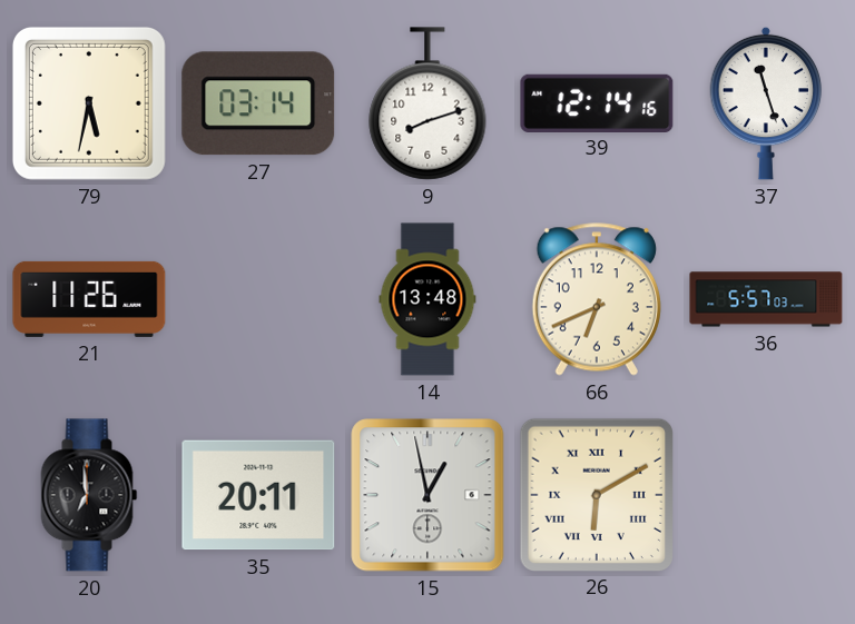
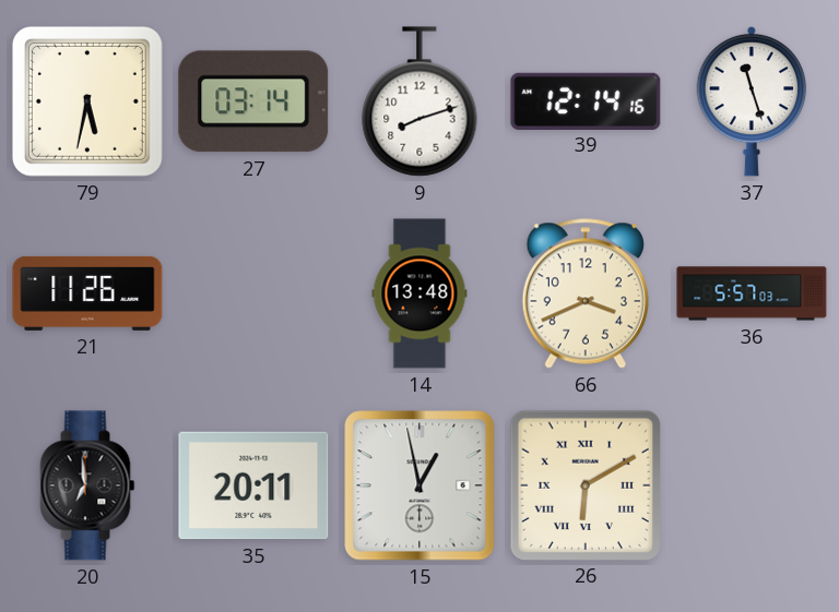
66: 6:41 -> 3:41 (586, 293)
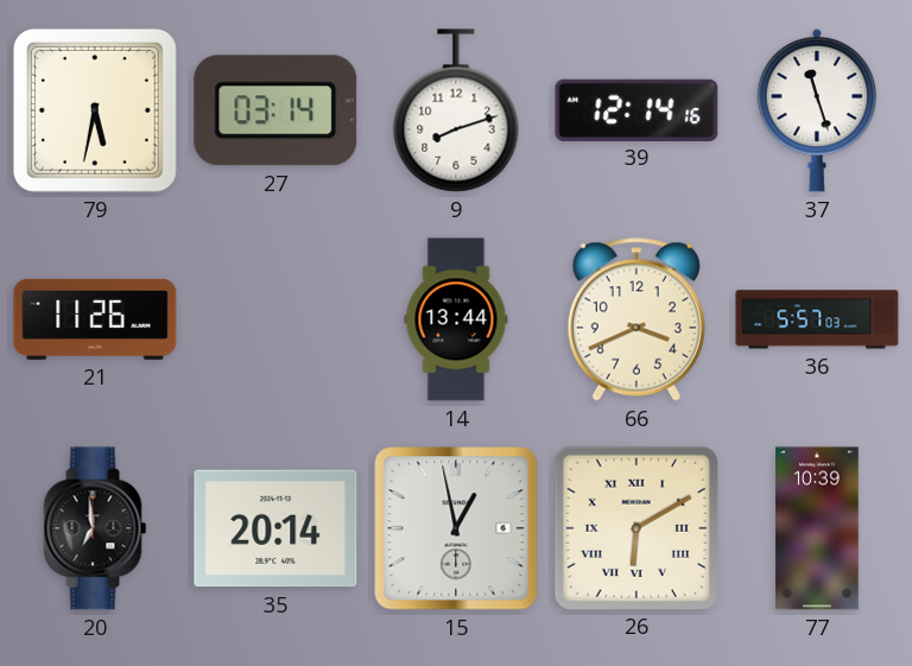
14: 13:48 -> 13:44 (456, 319)
35: 20:11 -> 20:14 (275, 528)
77: none -> 10:39 (817, 528)
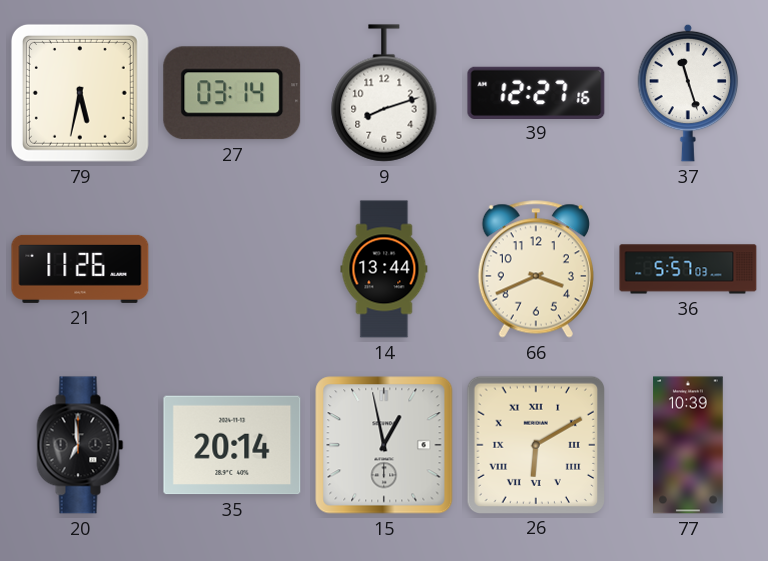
39: 12:14 -> 12:27 (536, 92)
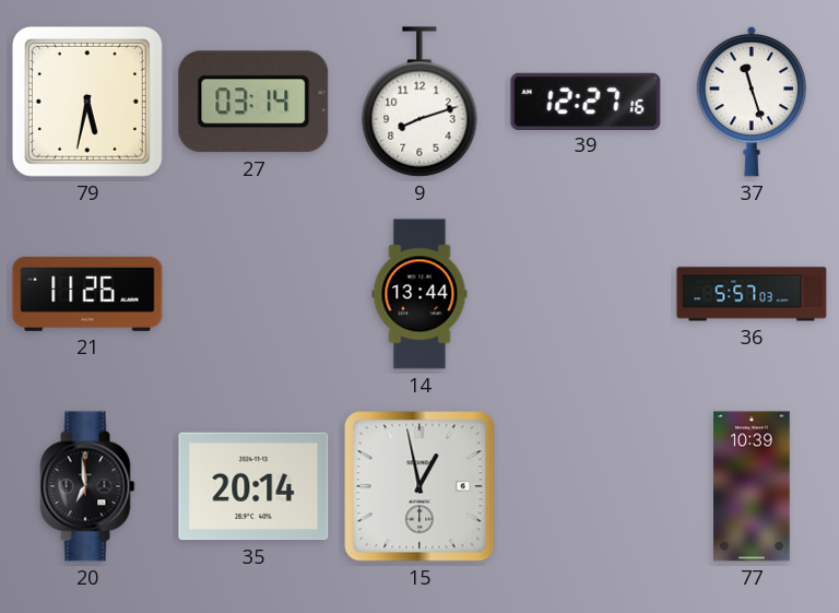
66: 3:41 -> none (536, 269)
26: 6:10 -> none (535, 444)
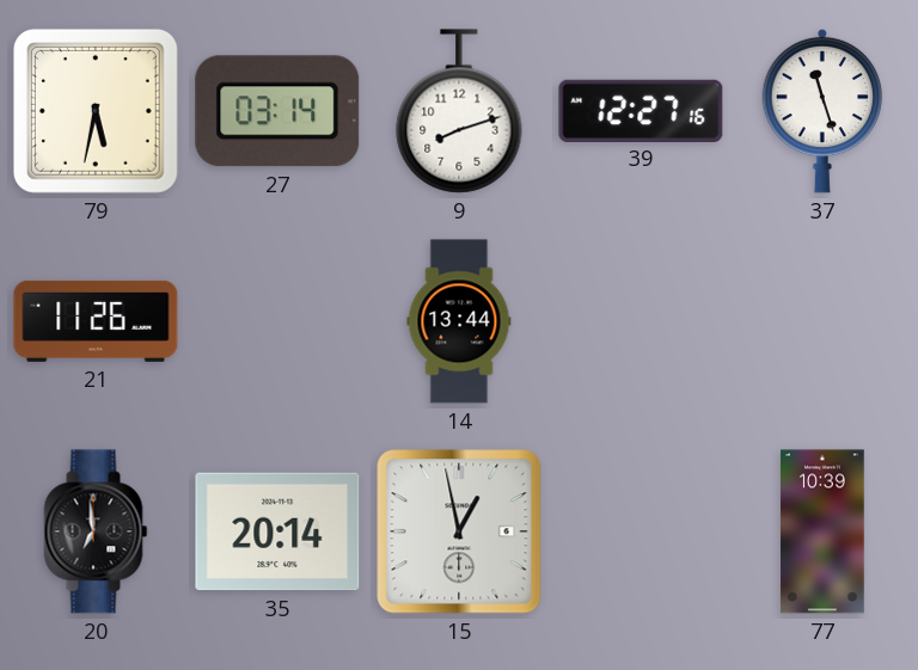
36: 5:57 -> none (752, 294)
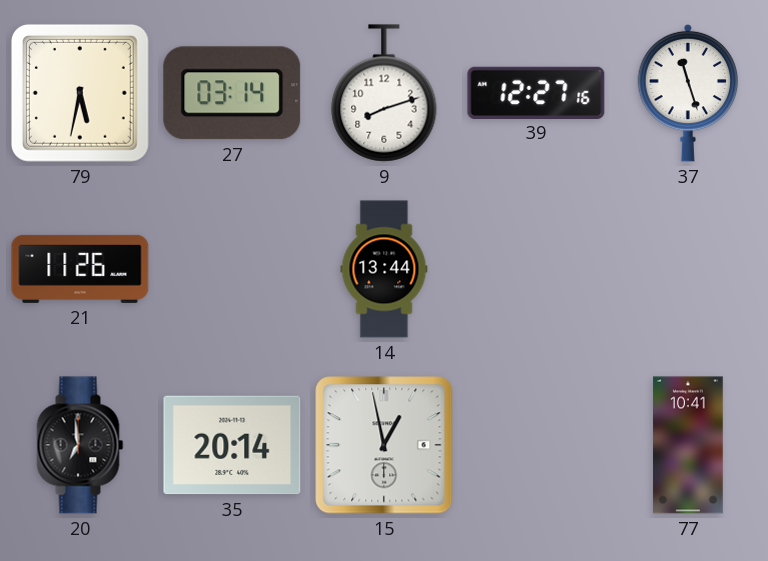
77: 10:39 -> 10:41 (688, 445)
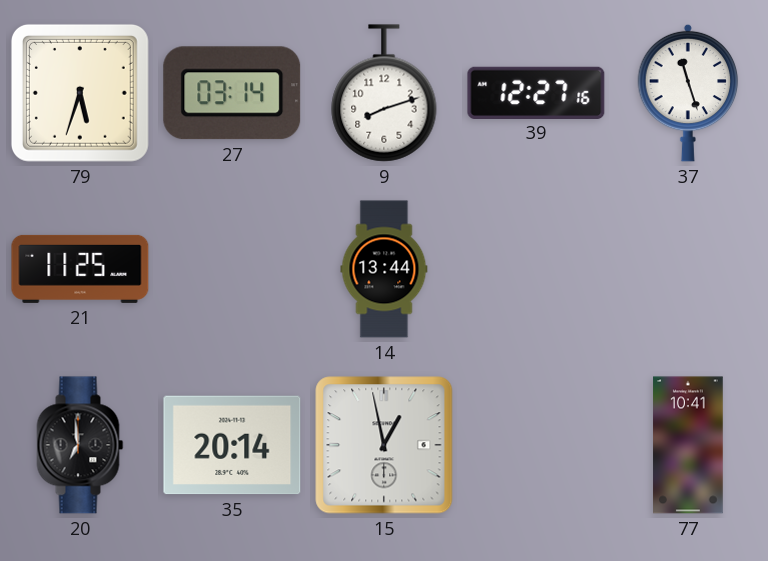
79: 5:32 -> 5:33 (80, 93)
21: 11:26 -> 11:25 (80, 269)
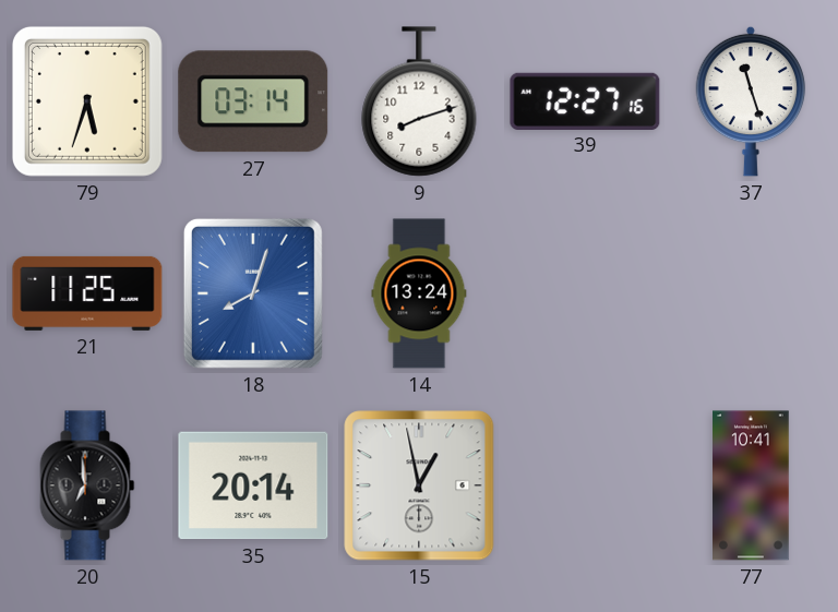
18: none -> 8:03 (253, 293)
14: 13:44 -> 13:24 (419, 293)
